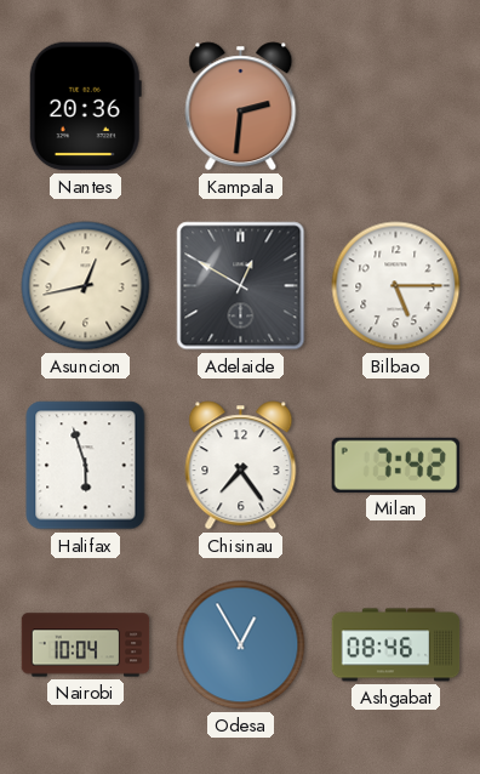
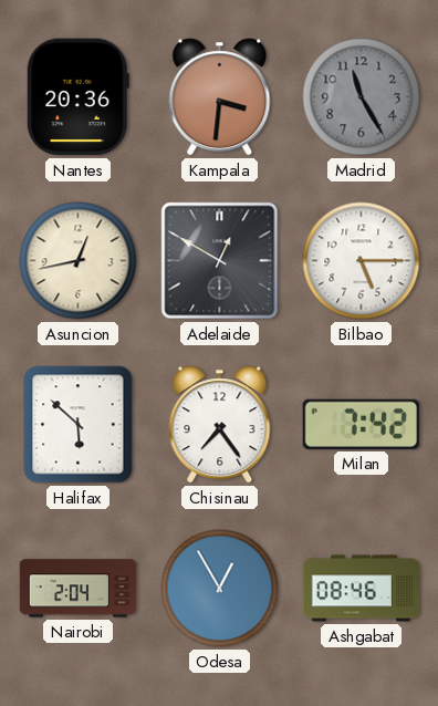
Kampala: 2:31 -> 3:31 (220, 97)
Madrid: none -> 11:25 (362, 97)
Halifax: 5:57 -> 5:52 (79, 425)
Nairobi: 10:04 -> 2:04 (79, 589)
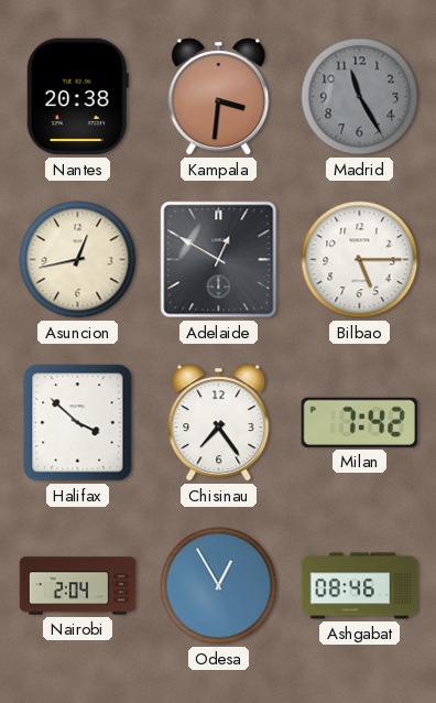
Nantes: 20:36 -> 20:38 (77, 97)
Halifax: 5:52 -> 3:52 (78, 423)
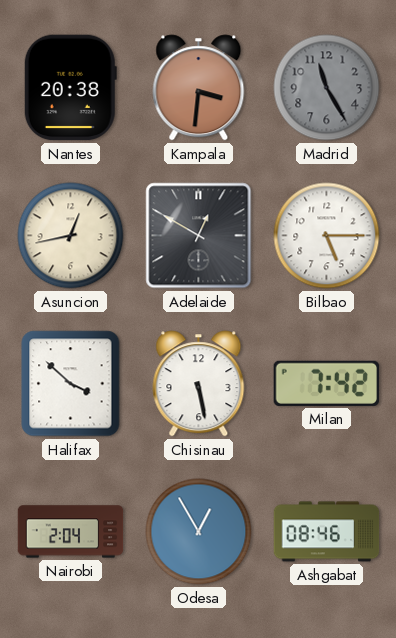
Chisinau: 7:24 -> 5:28 (199, 384)
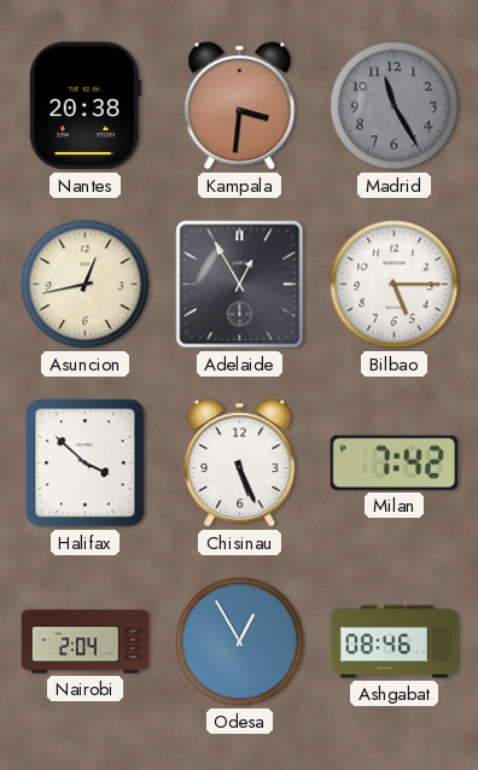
Adelaide: 12:50 -> 12:55 (240, 285)
Chisinau: 5:28 -> 5:26 (240, 463)
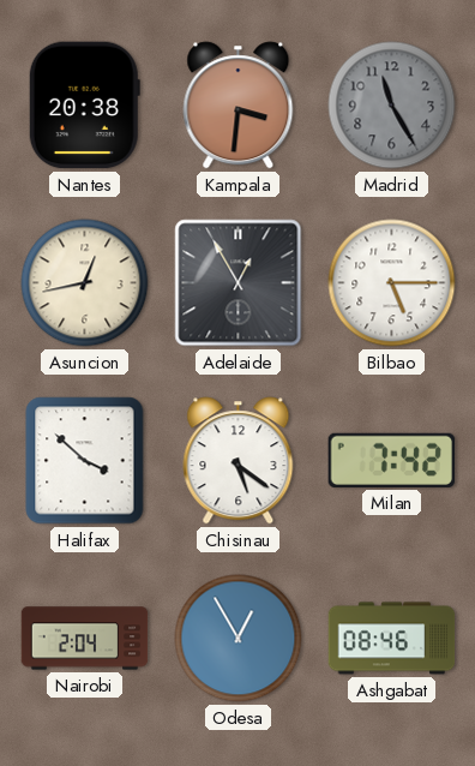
Chisinau: 5:26 -> 5:21 (239, 461)
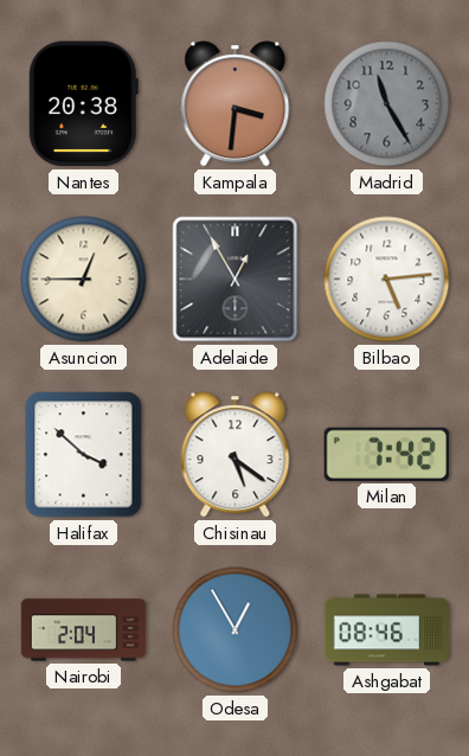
Asuncion: 12:43 -> 12:45 (84, 280)
Bilbao: 5:15 -> 5:14 (387, 280)
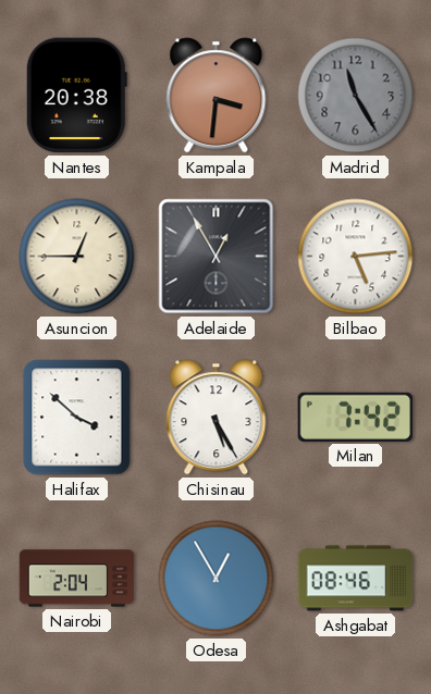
Chisinau: 5:21 -> 5:25 (217, 418)
